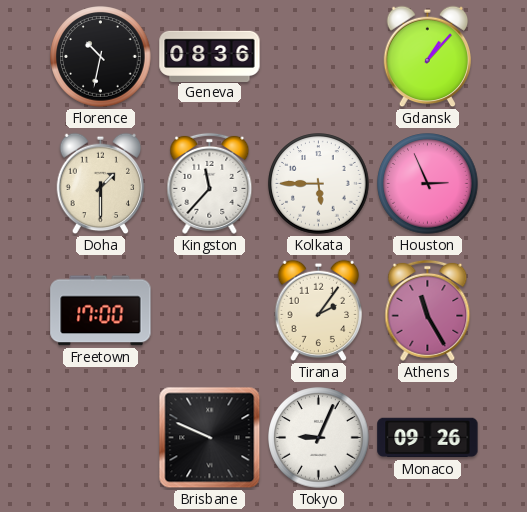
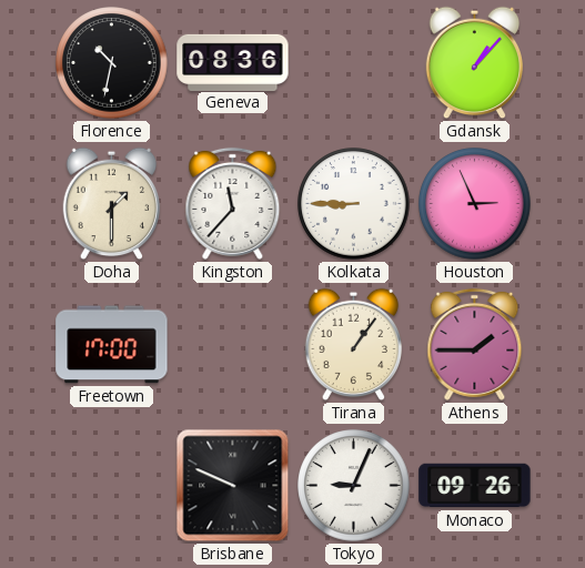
Kolkata: 5:45 -> 8:45 (354, 204)
Tirana: 2:06 -> 1:06 (354, 345)
Athens: 11:25 -> 1:45 (475, 344)
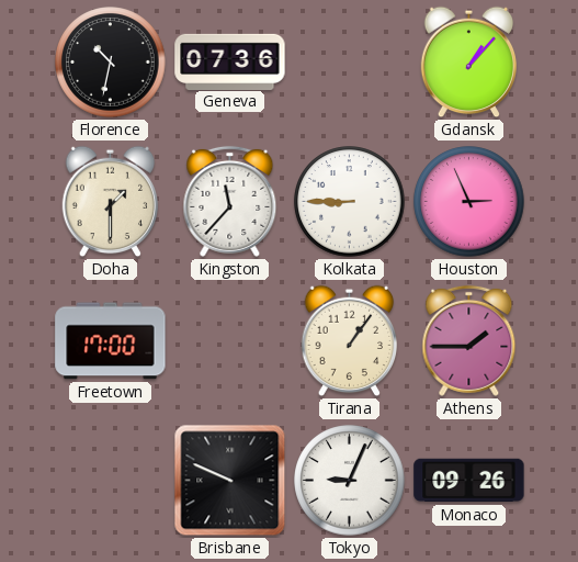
Geneva: 08:36 -> 07:36 (230, 61)
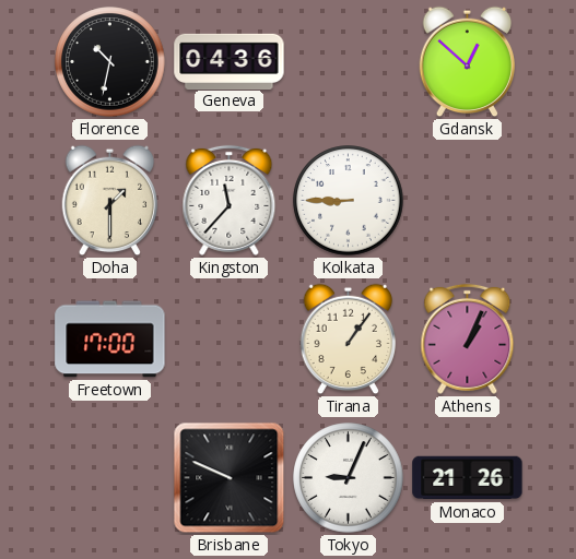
Geneva: 07:36 -> 04:36 (230, 61)
Gdansk: 1:07 -> 12:52 (468, 62)
Houston: 2:56 -> none (469, 202)
Athens: 1:45 -> 1:04 (468, 338)
Monaco: 09:26 -> 21:26 (468, 478)
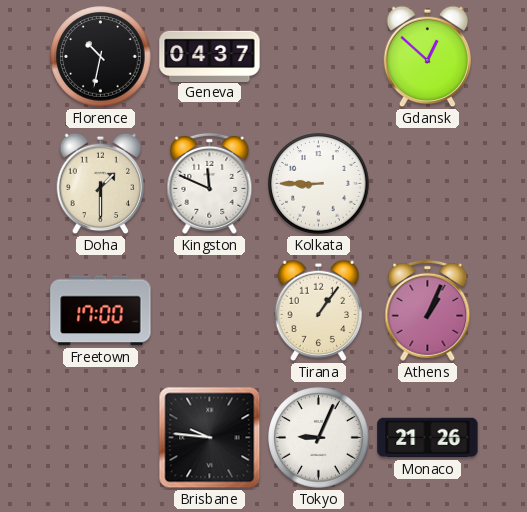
Geneva: 04:36 -> 04:37 (210, 56)
Kingston: 11:37 -> 11:49 (210, 183)
Brisbane: 9:49 -> 9:46 (210, 438)
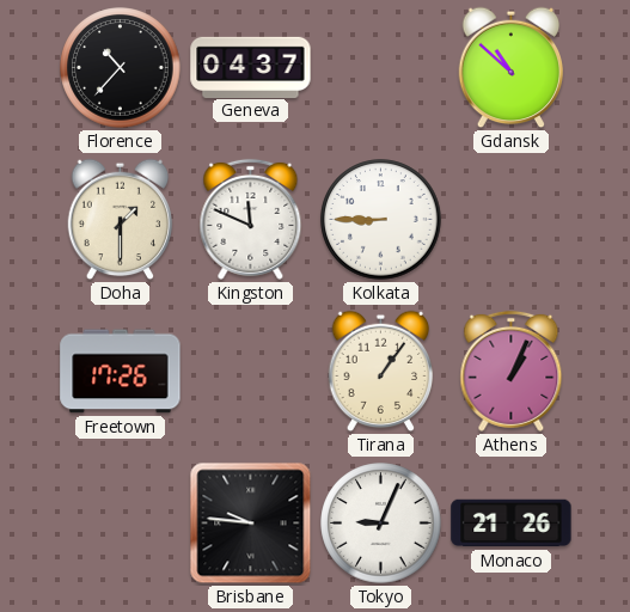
Florence: 10:32 -> 10:37 (121, 68)
Gdansk: 12:52 -> 10:52 (512, 68)
Freetown: 17:00 -> 17:26 (121, 372)
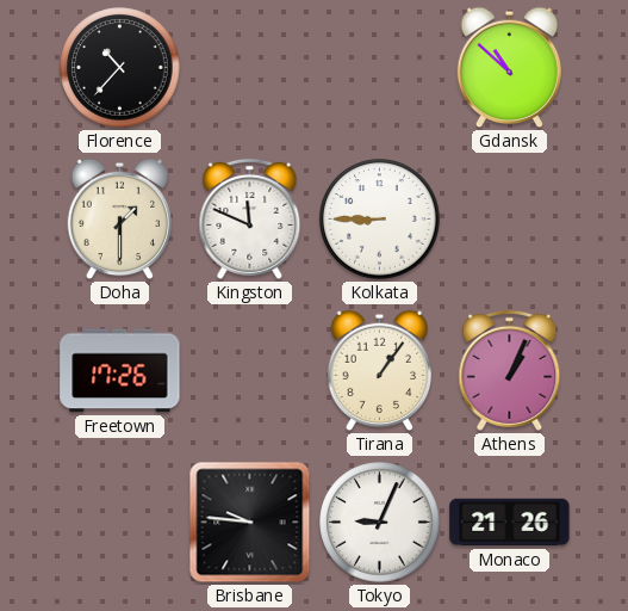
Geneva: 04:37 -> none (251, 67)
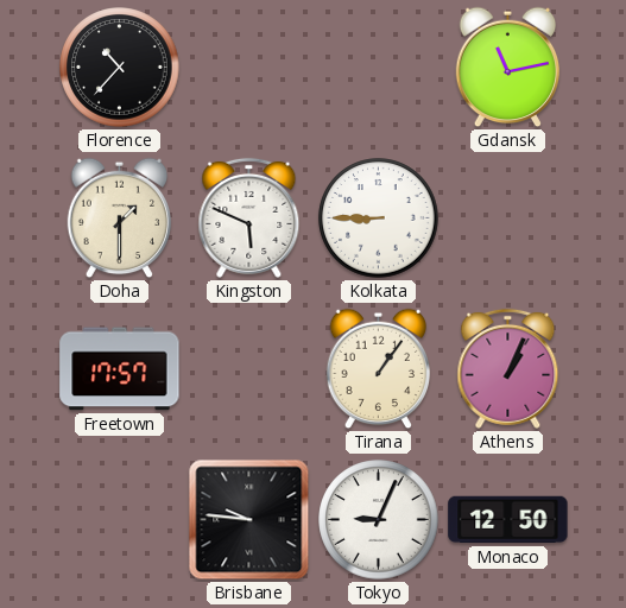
Gdansk: 10:52 -> 11:13 (508, 68)
Kingston: 11:49 -> 5:49 (249, 217)
Freetown: 17:26 -> 17:57 (120, 369)
Monaco: 21:26 -> 12:50 (508, 520)
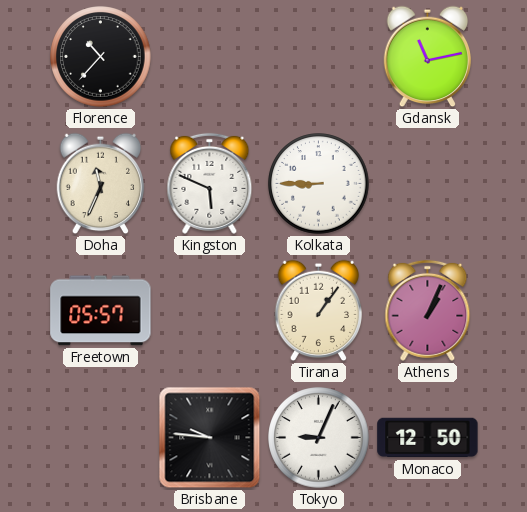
Doha: 1:30 -> 11:34 (101, 184)
Freetown: 17:57 -> 05:57 (101, 311)
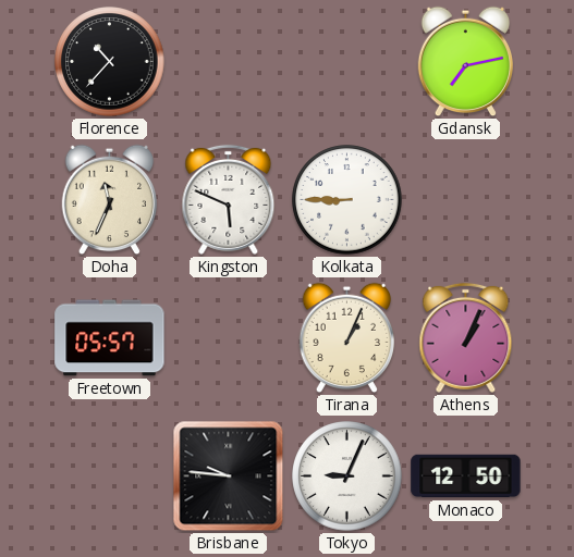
Gdansk: 11:13 -> 7:13 (466, 62)
Tirana: 1:06 -> 1:04 (347, 338)
